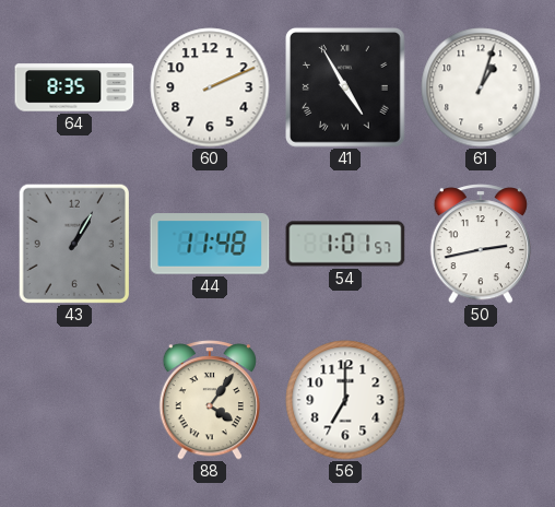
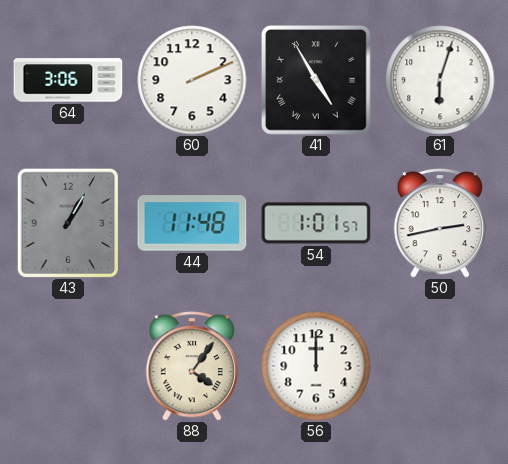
64: 8:35 -> 3:06 (68, 80)
61: 1:03 -> 6:03 (440, 80)
56: 7:00 -> 12:00 (316, 366)
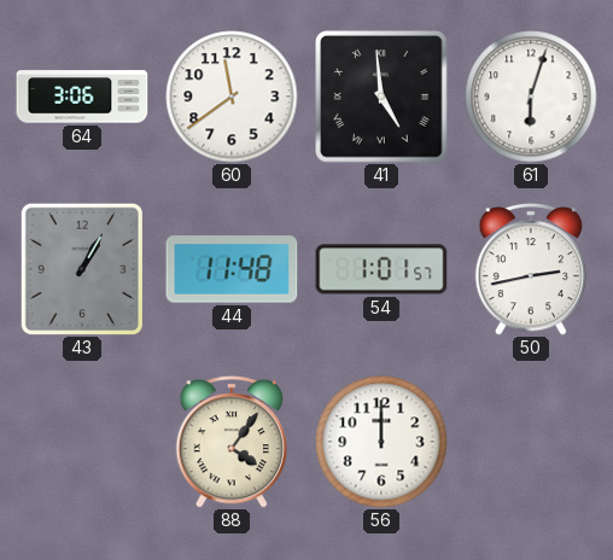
60: 2:11 -> 11:39 (232, 97)
41: 4:55 -> 4:59 (383, 98)
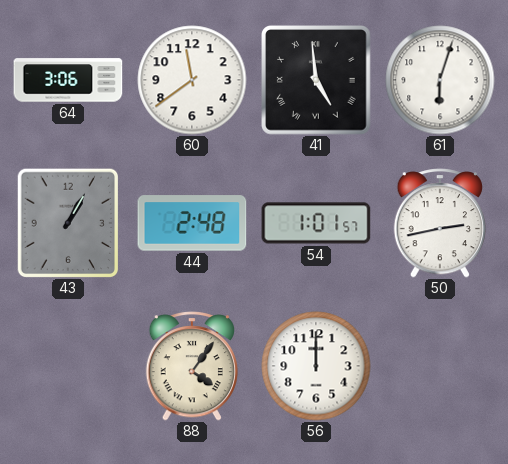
44: 11:48 -> 2:48 (192, 223)
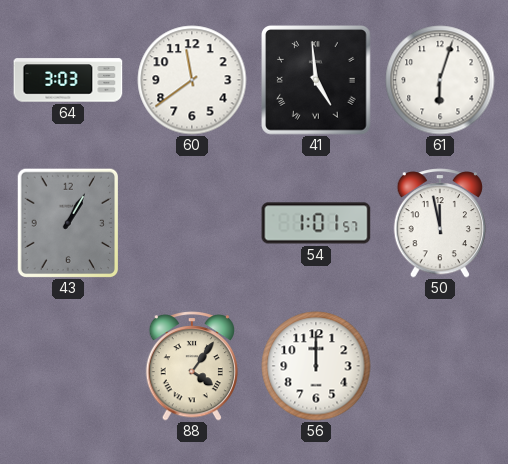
64: 3:06 -> 3:03 (68, 80)
44: 2:48 -> none (192, 223)
50: 2:43 -> 11:58 (439, 223)
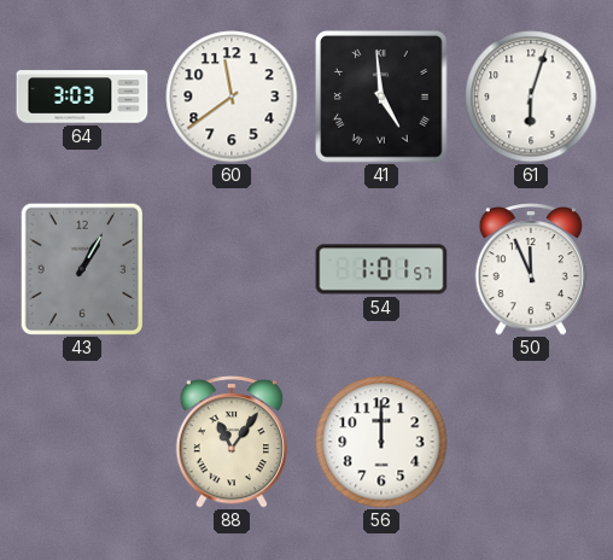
50: 11:58 -> 11:56 (530, 269)
88: 4:06 -> 11:06 (230, 442)
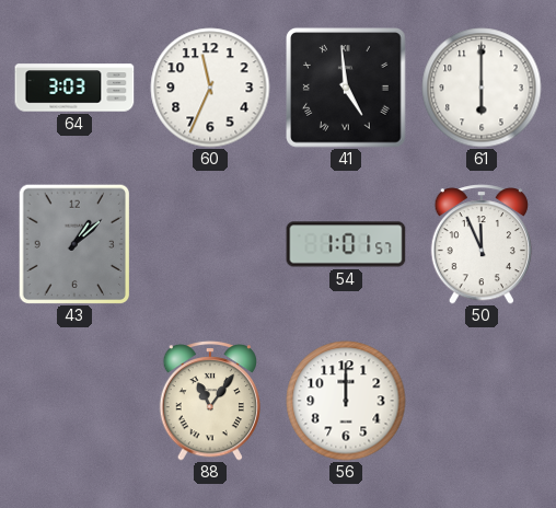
60: 11:39 -> 11:34 (210, 88)
61: 6:03 -> 6:00 (482, 88)
43: 1:05 -> 1:08 (73, 244)
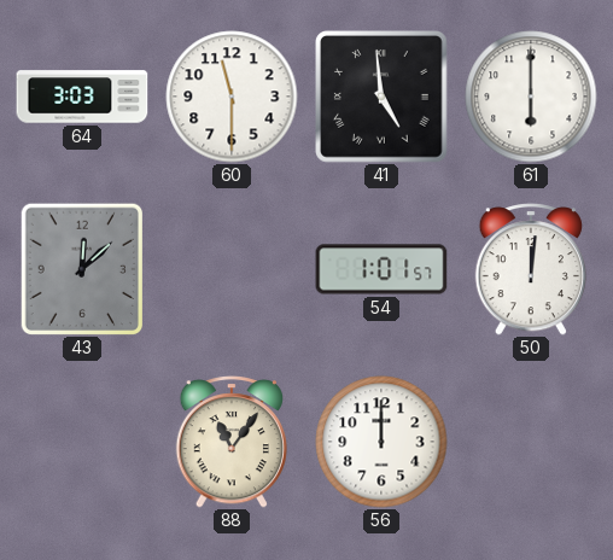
60: 11:34 -> 11:30 (232, 97)
43: 1:08 -> 12:08 (81, 269)
50: 11:56 -> 12:01 (530, 269)
